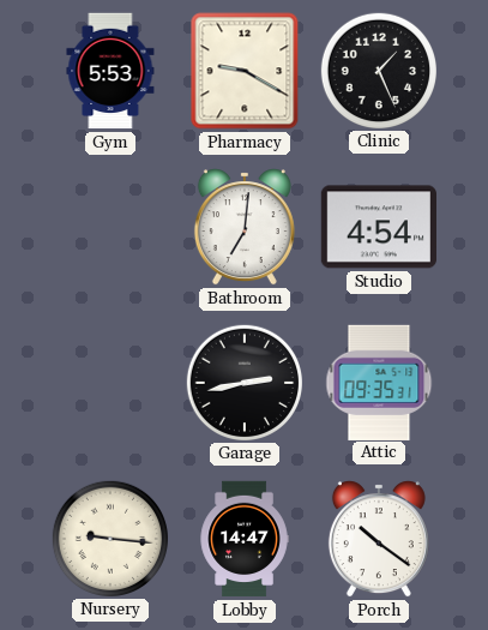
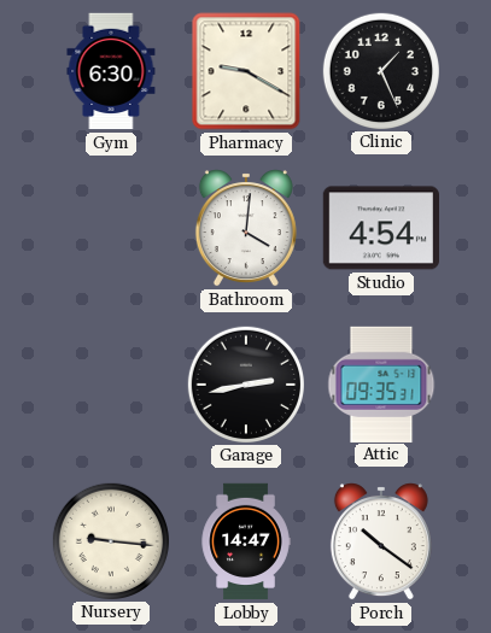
Gym: 5:53 -> 6:30 (111, 71)
Bathroom: 7:01 -> 4:01 (246, 228)
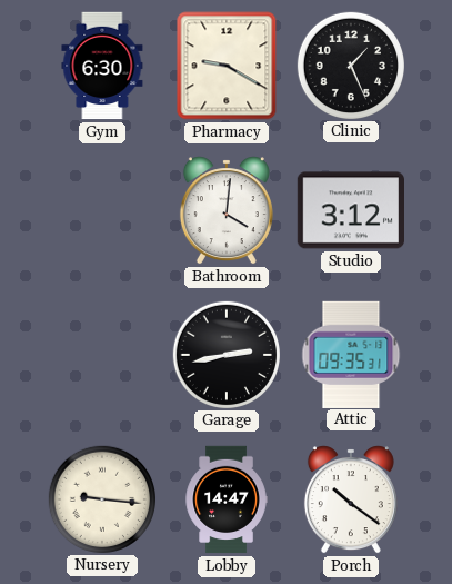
Studio: 4:54 -> 3:12 (350, 210)
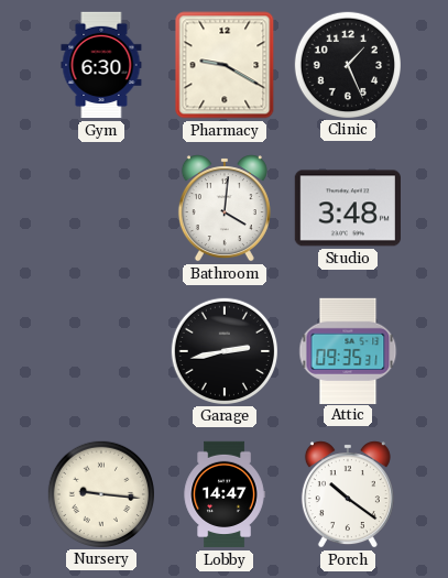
Studio: 3:12 -> 3:48 (347, 208)
